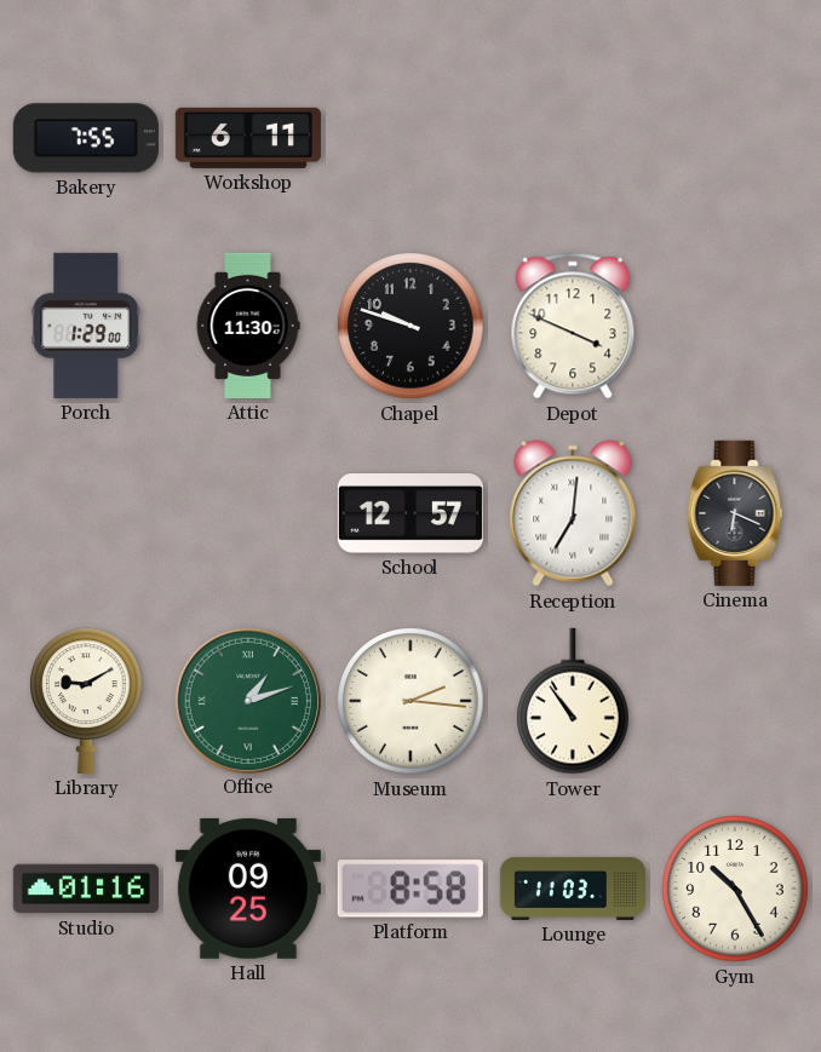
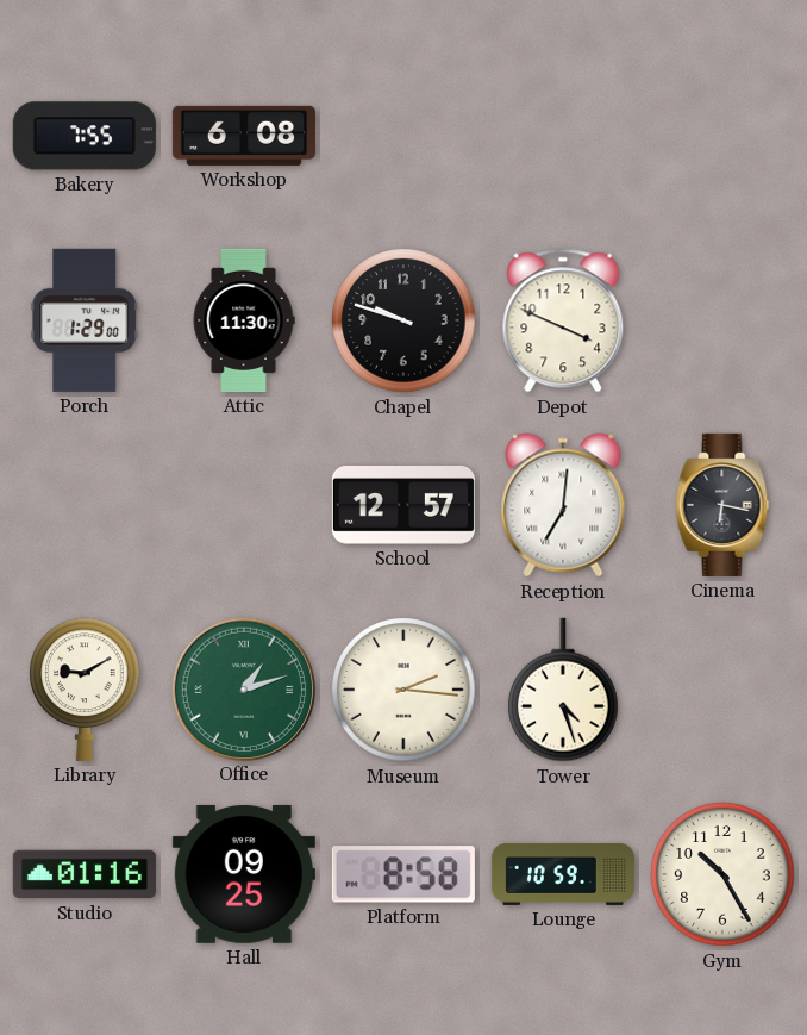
Workshop: 6:11 -> 6:08 (244, 136)
Cinema: 6:19 -> 6:17 (722, 505)
Tower: 10:54 -> 4:27 (563, 690)
Lounge: 11:03 -> 10:59 (563, 874)
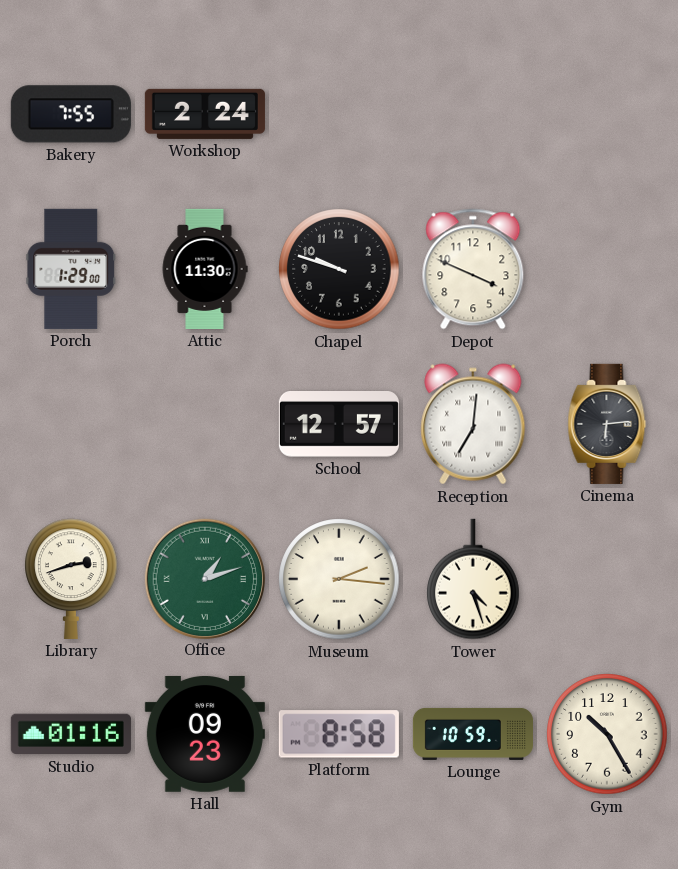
Workshop: 6:08 -> 2:24 (205, 114)
Cinema: 6:17 -> 6:14 (607, 424)
Library: 9:10 -> 2:42 (71, 579)
Hall: 09:25 -> 09:23 (205, 734)
